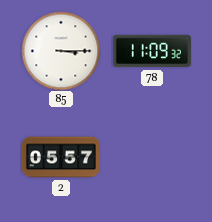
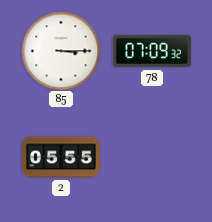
78: 11:09 -> 07:09 (152, 51)
2: 05:57 -> 05:55 (61, 157)
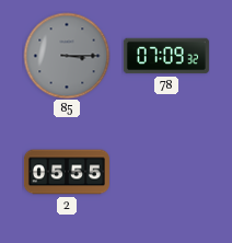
85 dial: white -> grey (67, 56)
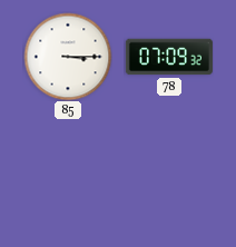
85 dial: grey -> white (68, 57)
2: 05:55 -> none (67, 172)
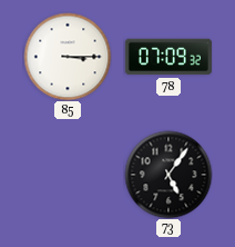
73: none -> 5:06 (168, 175)
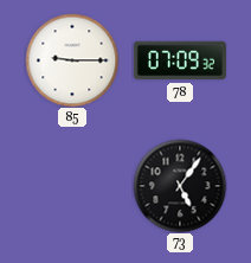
85: 3:15 -> 9:15 (72, 60)
